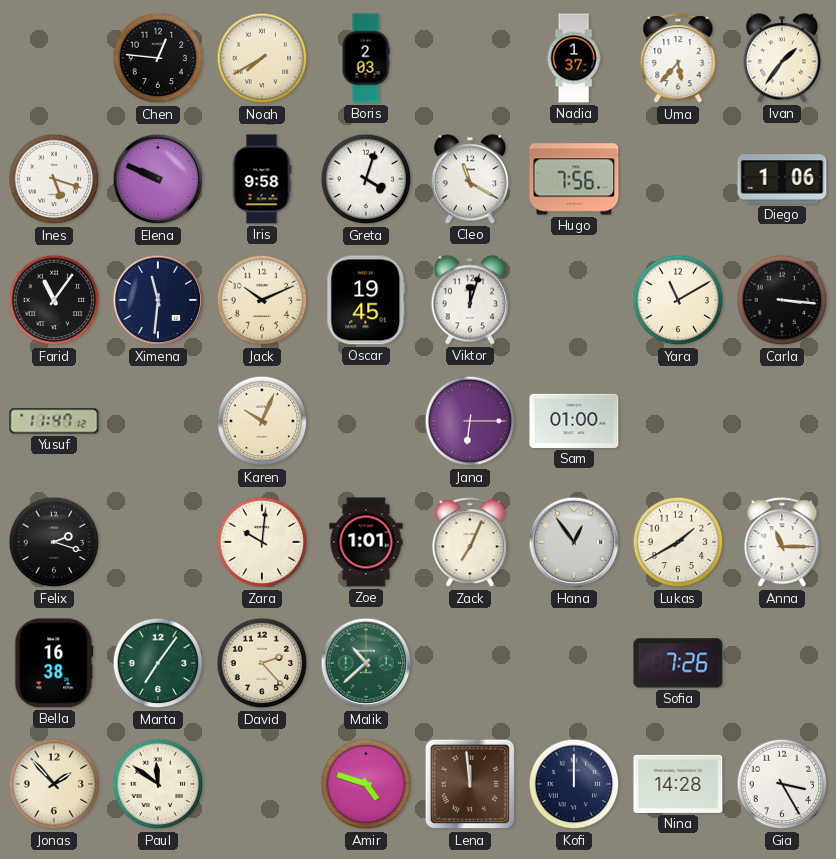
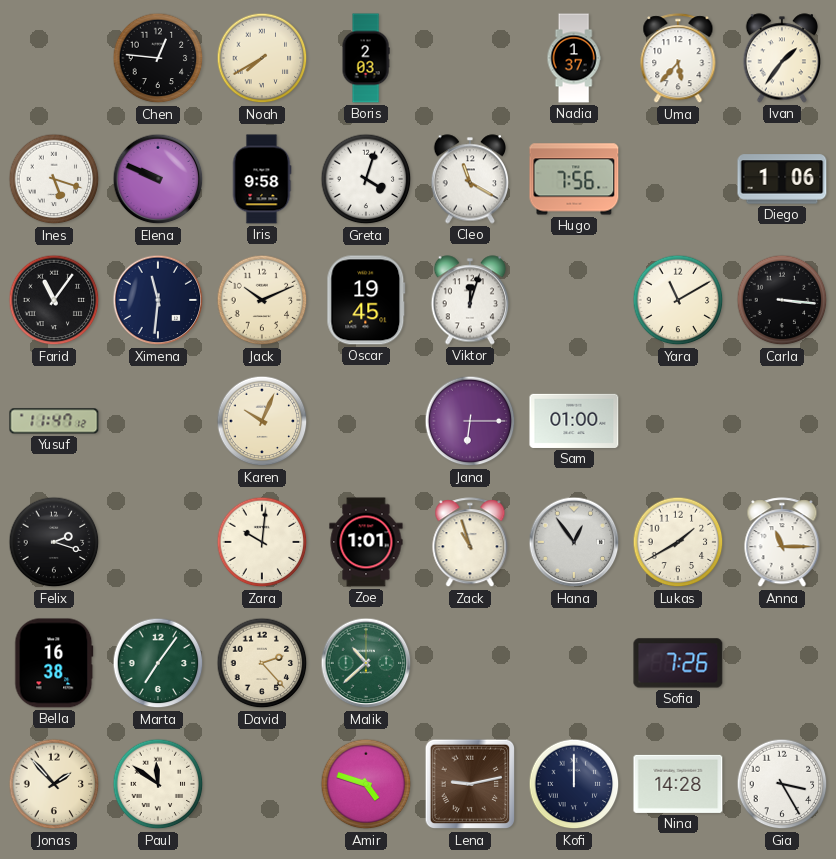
Zack: 7:04 -> 10:57 (470, 543)
Lena: 11:59 -> 9:13 (470, 784)
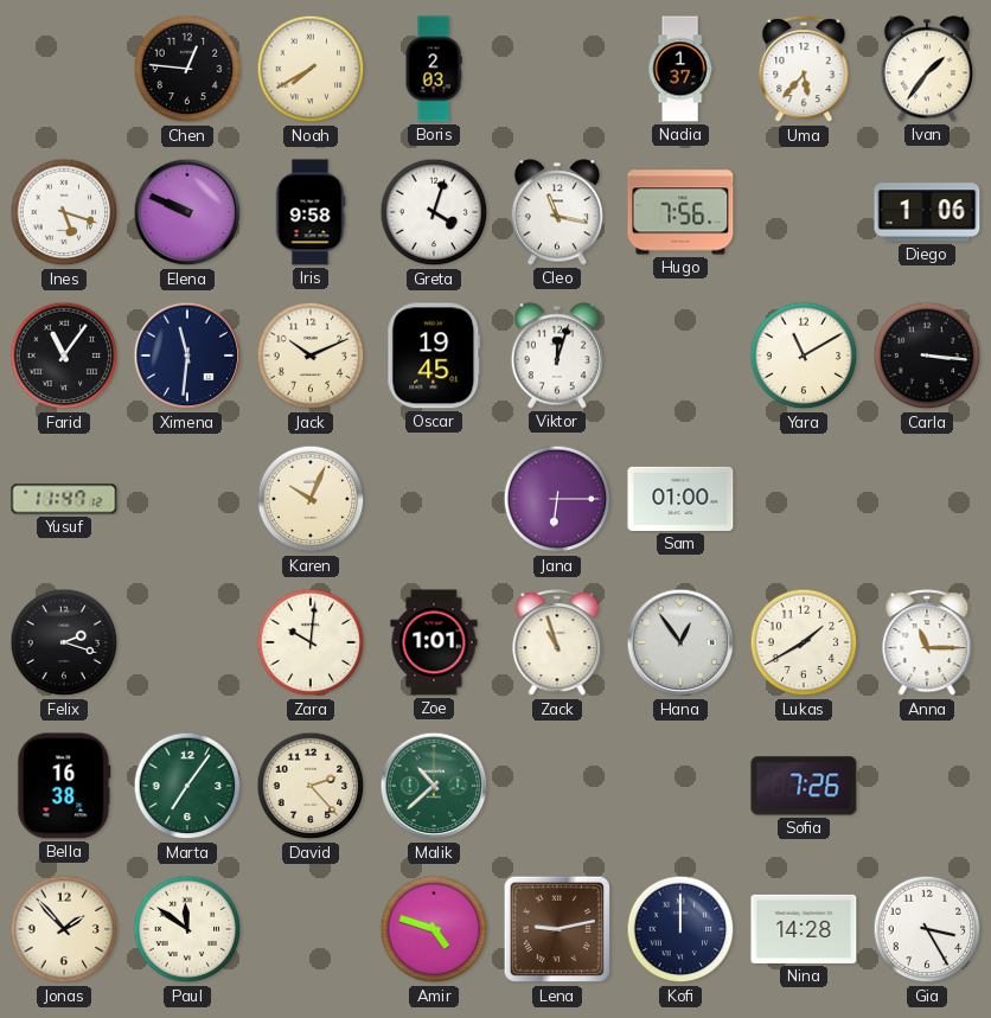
Cleo: 11:20 -> 11:17 (556, 212)
